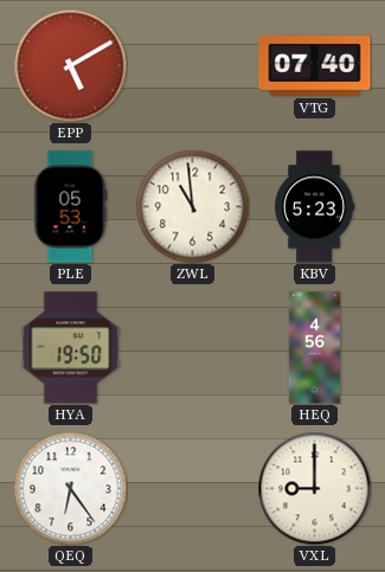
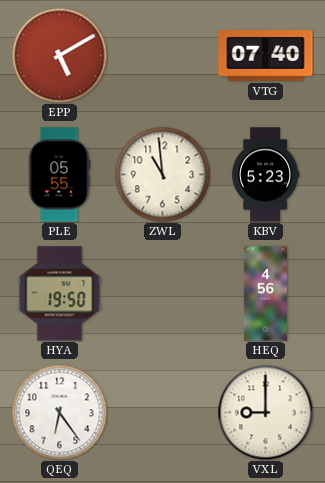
PLE: 05:53 -> 05:55 (59, 175)
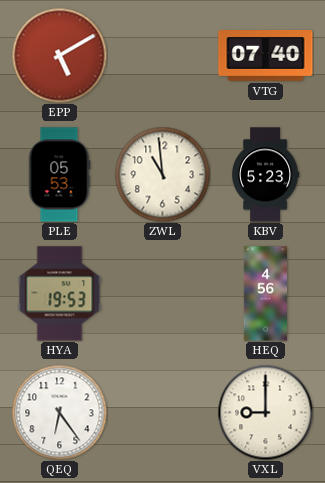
PLE: 05:55 -> 05:53 (59, 175)
HYA: 19:50 -> 19:53 (60, 294)
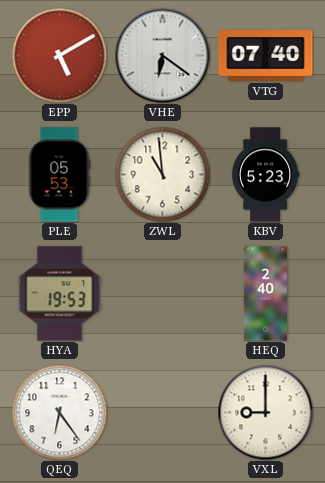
VHE: none -> 6:21 (162, 55)
HEQ: 4:56 -> 2:40 (265, 294)
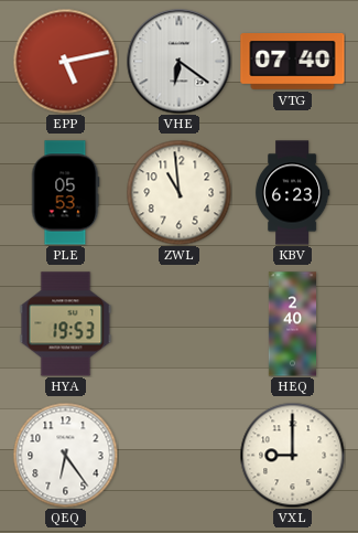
EPP: 5:10 -> 5:13 (65, 61)
KBV: 5:23 -> 6:23 (292, 193)
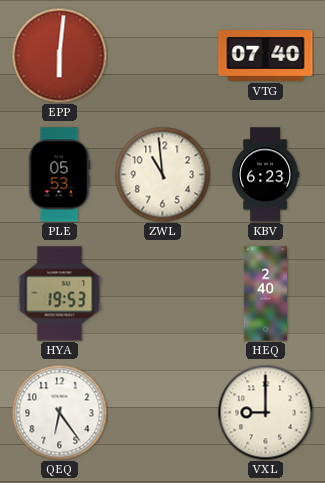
EPP: 5:13 -> 6:01 (59, 55)
VHE: 6:21 -> none (178, 61)
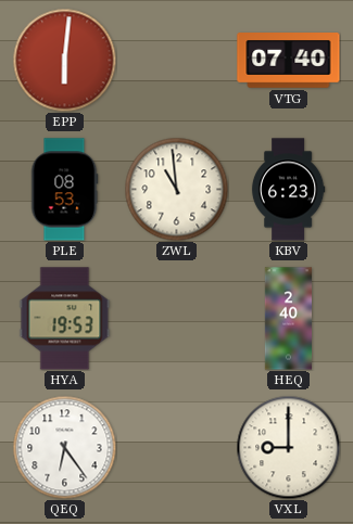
PLE: 05:53 -> 08:53 (64, 190)
